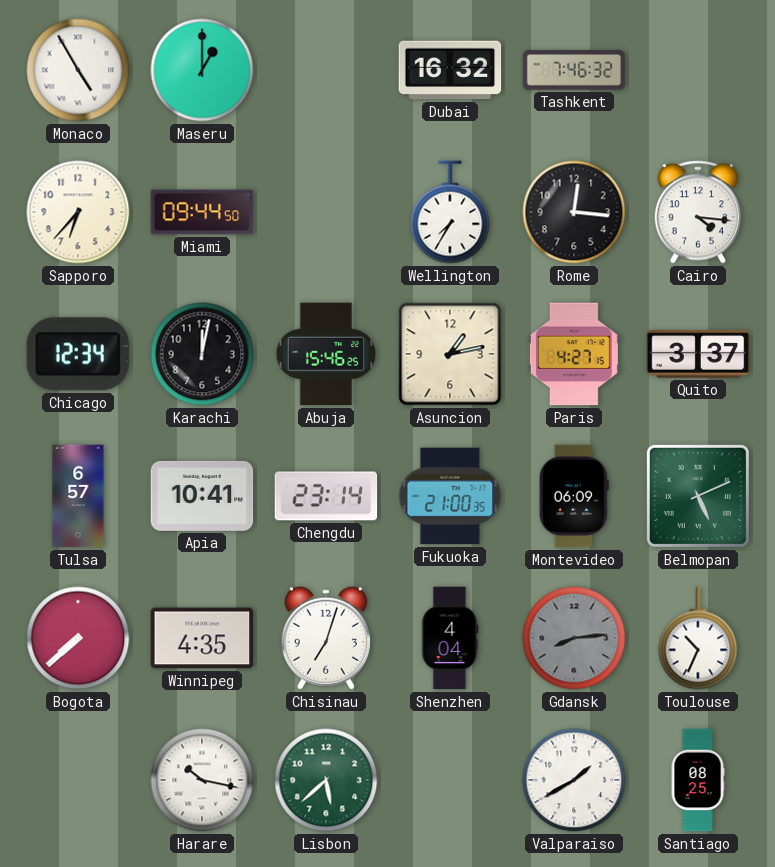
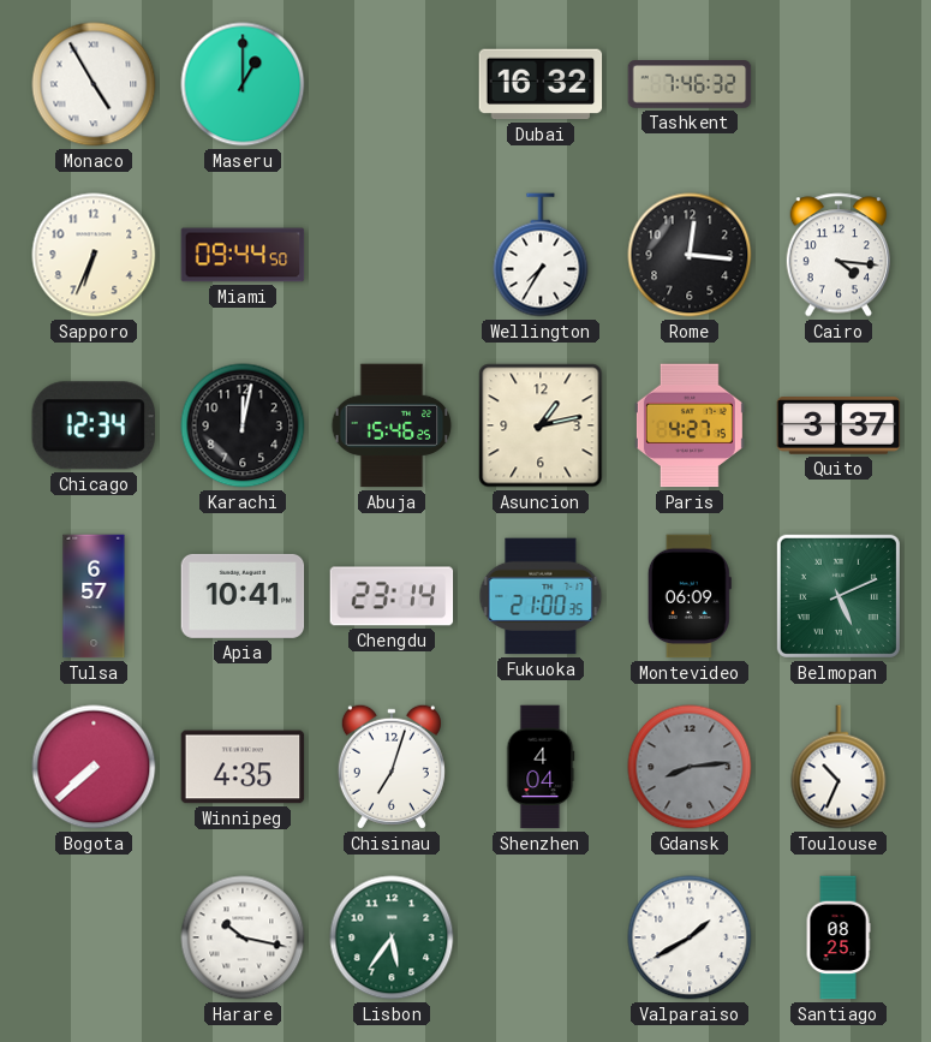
Sapporo: 6:37 -> 6:34 (94, 255)
Lisbon: 5:38 -> 5:36 (392, 937)
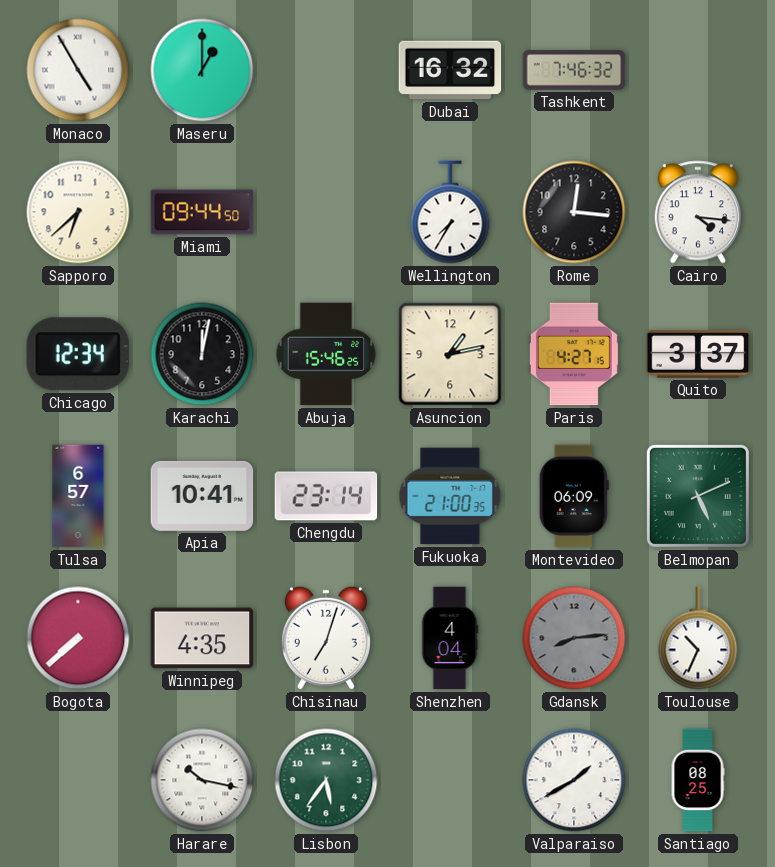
Sapporo: 6:34 -> 6:38 (78, 212)
